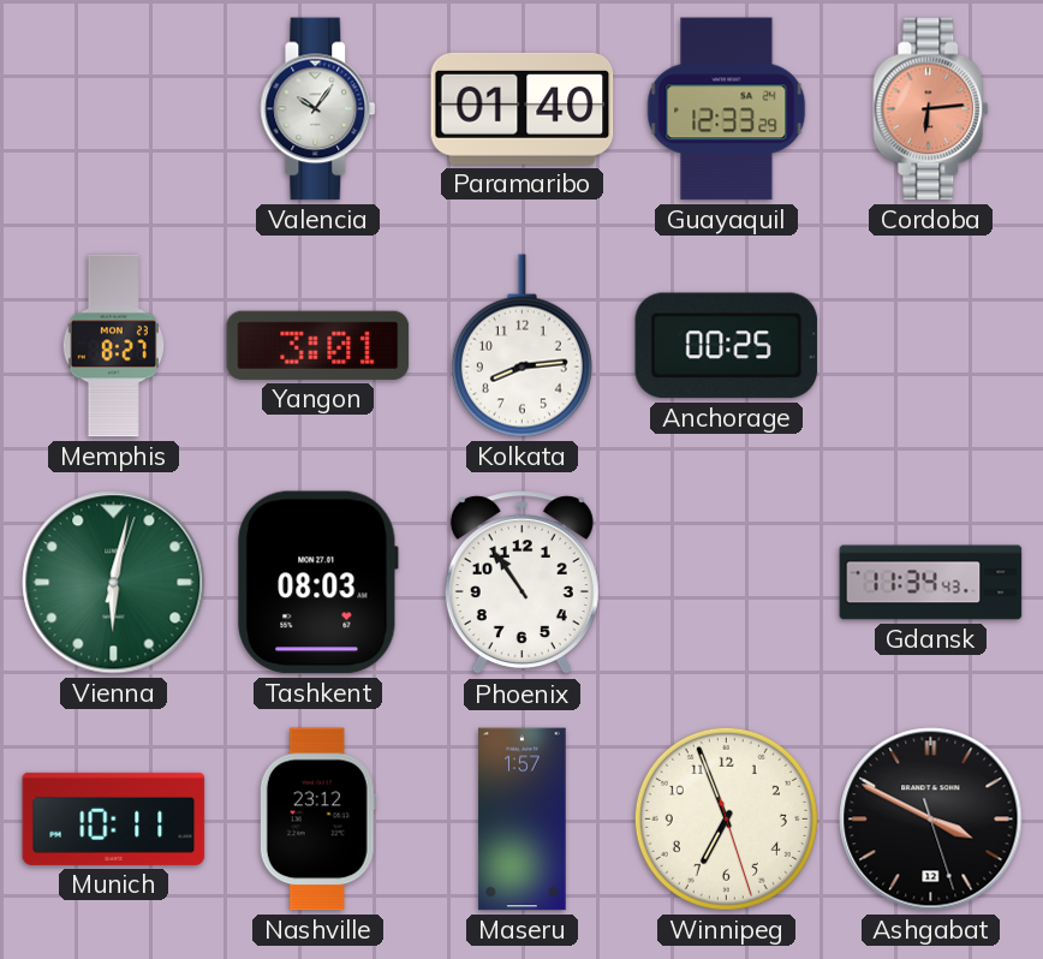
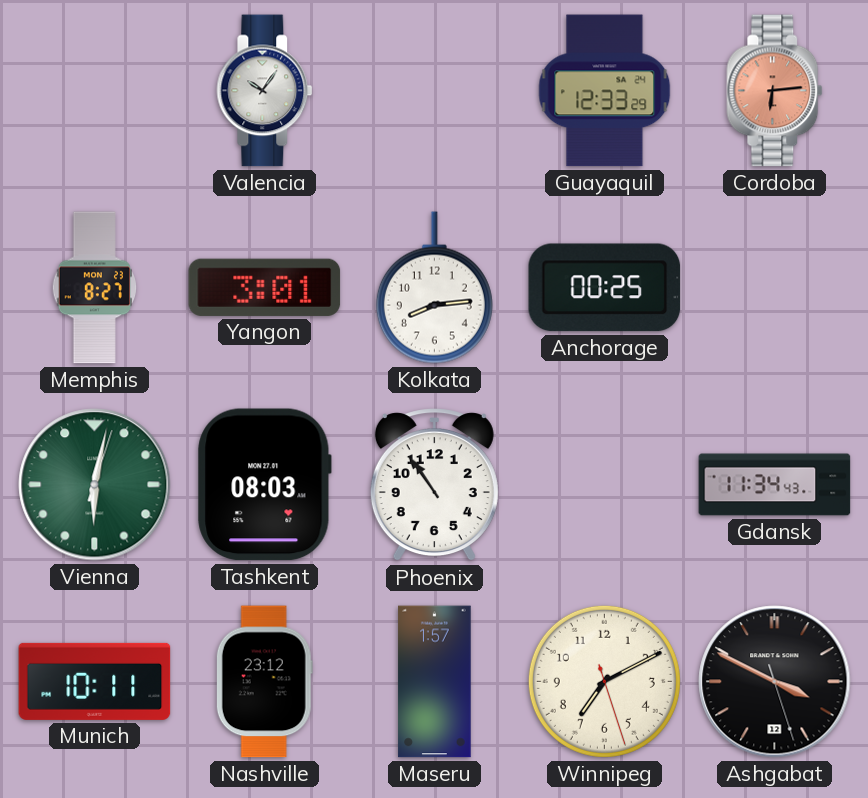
Paramaribo: 01:40 -> none (523, 108)
Winnipeg: 6:56 -> 7:10 (604, 681)
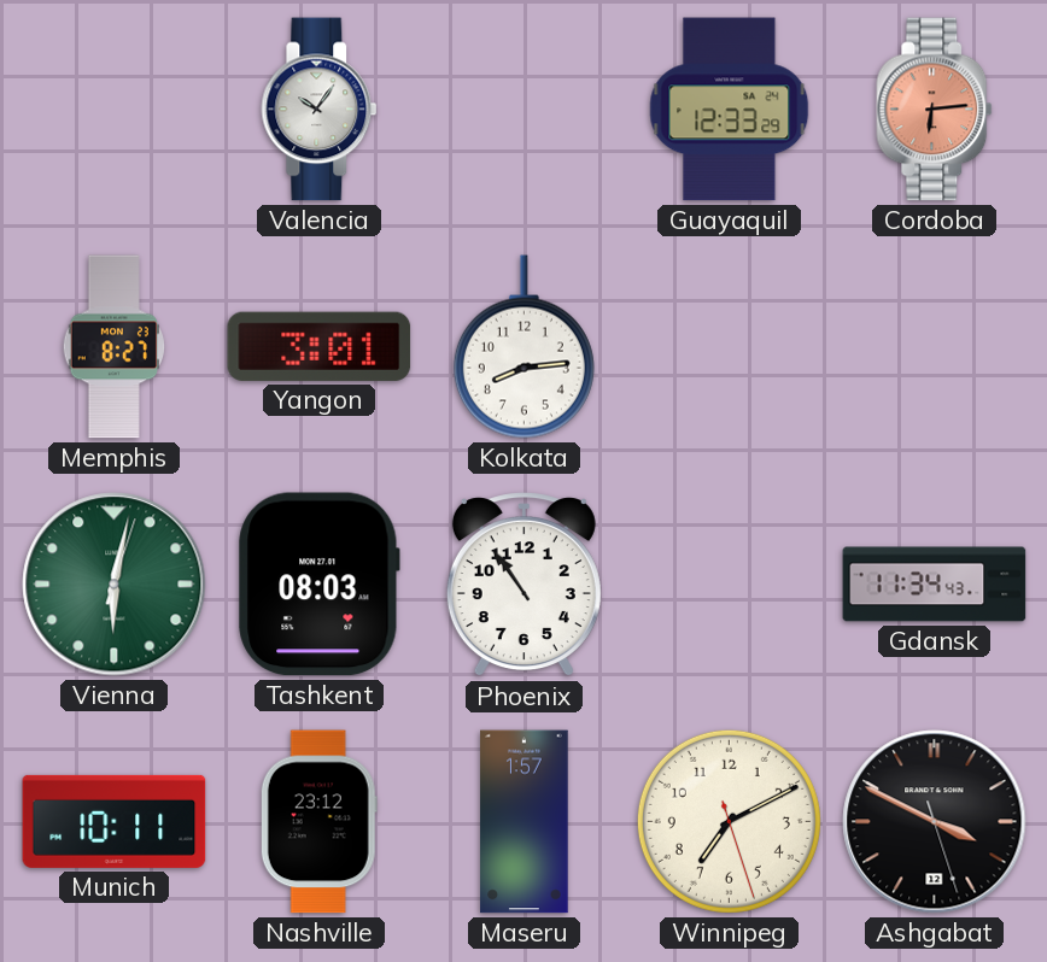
Anchorage: 00:25 -> none (605, 288)
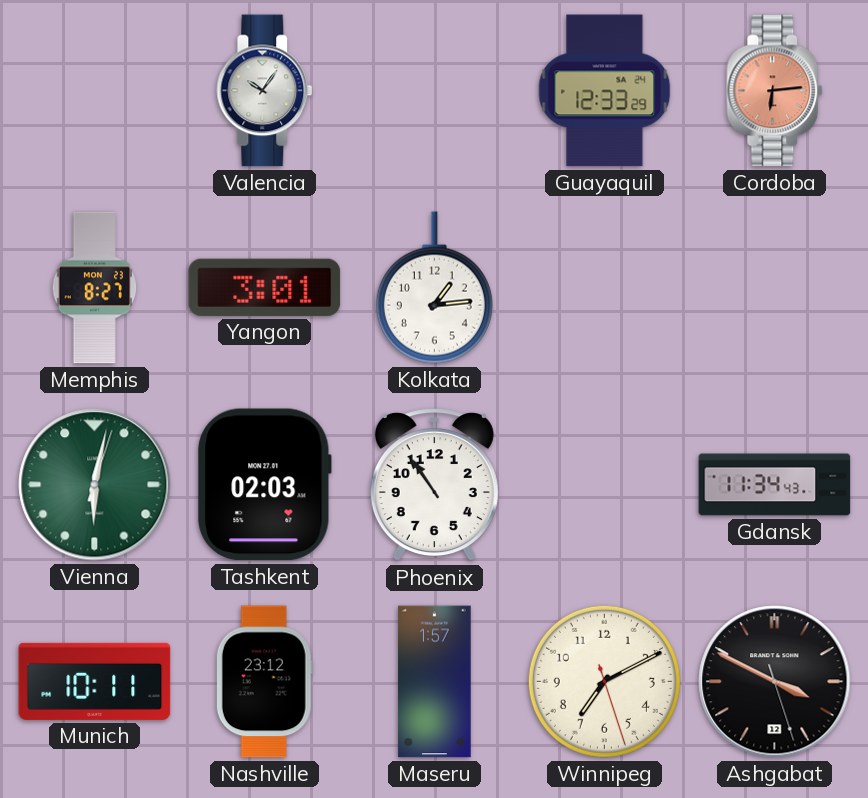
Kolkata: 8:14 -> 1:14 (434, 288)
Tashkent: 08:03 -> 02:03 (265, 485)
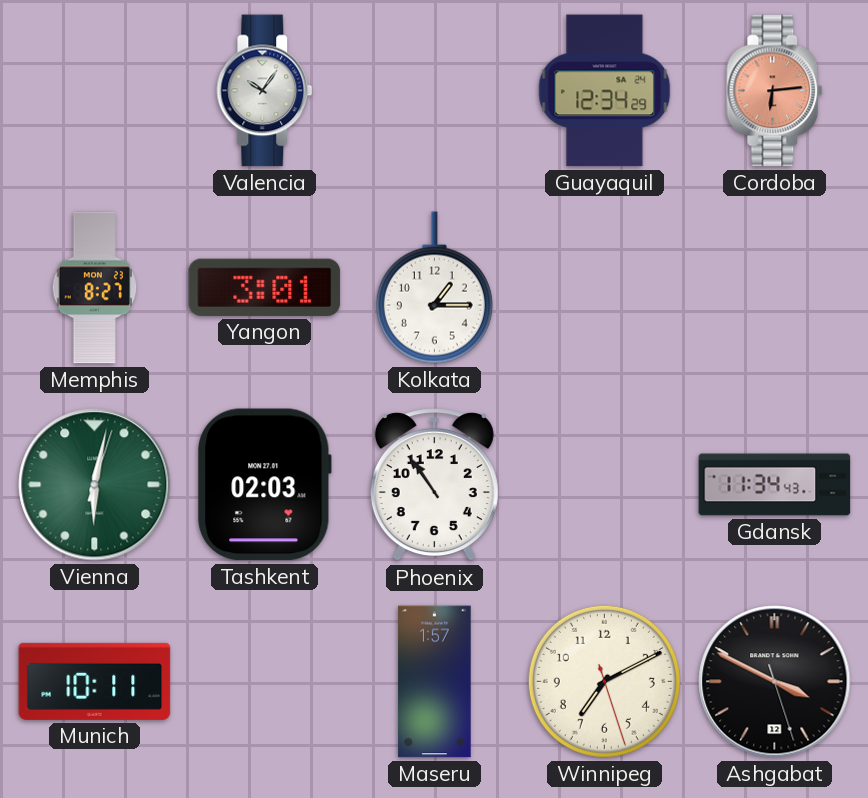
Guayaquil: 12:33 -> 12:34 (605, 91)
Kolkata: 1:14 -> 1:15 (434, 288)
Nashville: 23:12 -> none (264, 682)
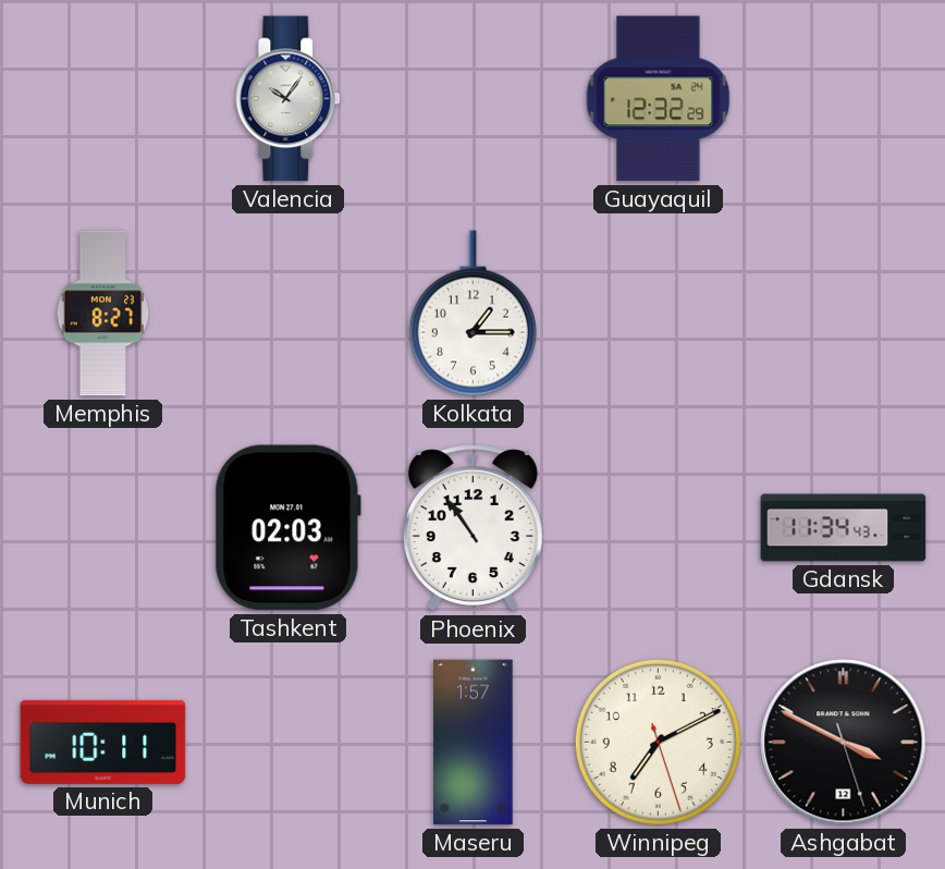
Guayaquil: 12:34 -> 12:32 (659, 99)
Cordoba: 6:14 -> none (775, 91)
Yangon: 3:01 -> none (265, 287)
Vienna: 6:02 -> none (95, 485)
